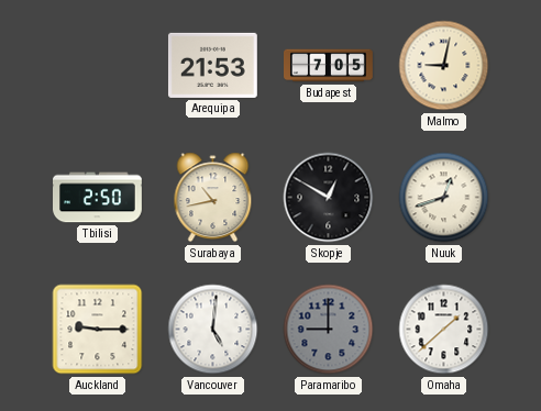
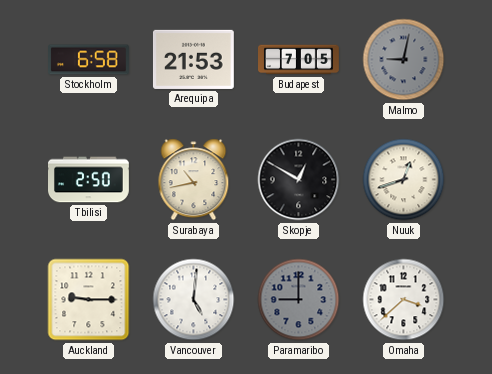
Stockholm: none -> 6:58 (89, 60)
Malmo dial: cream -> grey (404, 60)
Omaha: 1:38 -> 3:38 (404, 300)
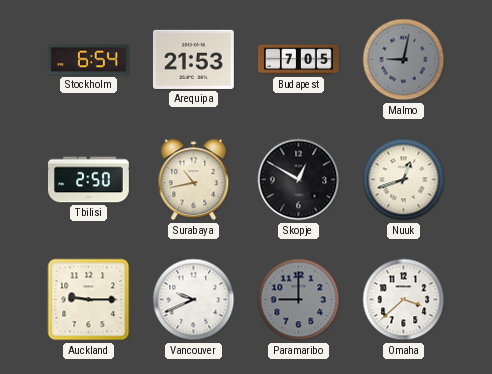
Stockholm: 6:58 -> 6:54 (89, 60)
Vancouver: 5:01 -> 9:41 (194, 300)
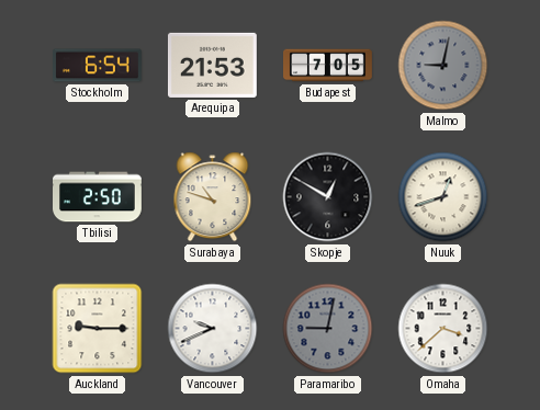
Surabaya: 10:43 -> 10:48 (213, 197)
Paramaribo: 9:00 -> 9:02 (328, 329)
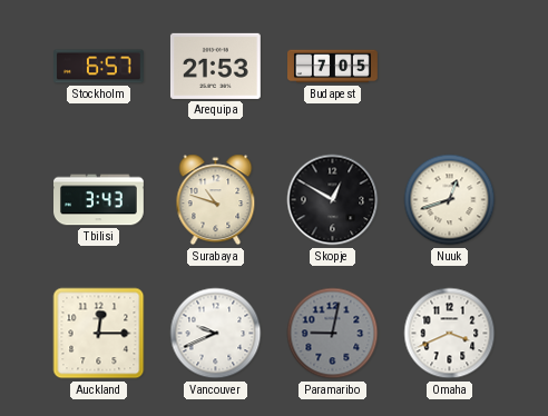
Stockholm: 6:54 -> 6:57 (99, 67)
Malmo: 9:02 -> none (443, 66)
Tbilisi: 2:50 -> 3:43 (99, 200)
Auckland: 9:15 -> 12:15 (99, 334)
Omaha: 3:38 -> 3:41 (450, 334)
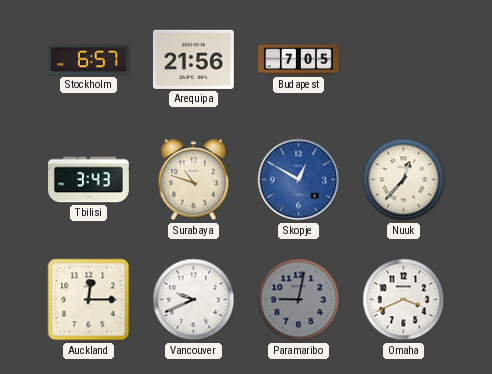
Arequipa: 21:53 -> 21:56 (193, 59)
Skopje dial: black -> blue (299, 180)
Nuuk: 12:42 -> 12:37 (404, 180)
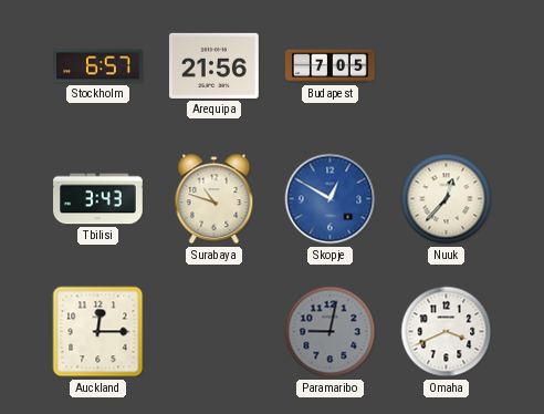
Vancouver: 9:41 -> none (194, 300)
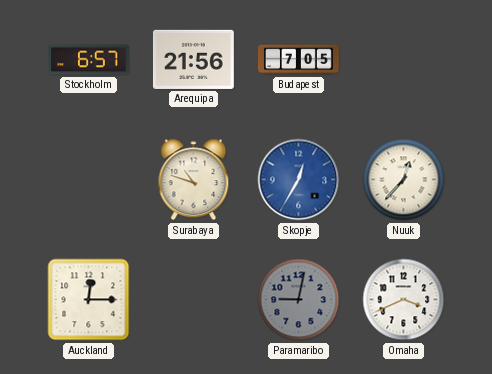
Tbilisi: 3:43 -> none (98, 199)
Skopje: 12:50 -> 12:35 (299, 180)
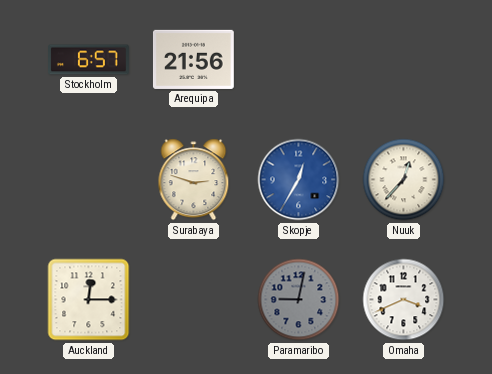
Budapest: 7:05 -> none (299, 60)
Surabaya: 10:48 -> 2:48 (194, 180)
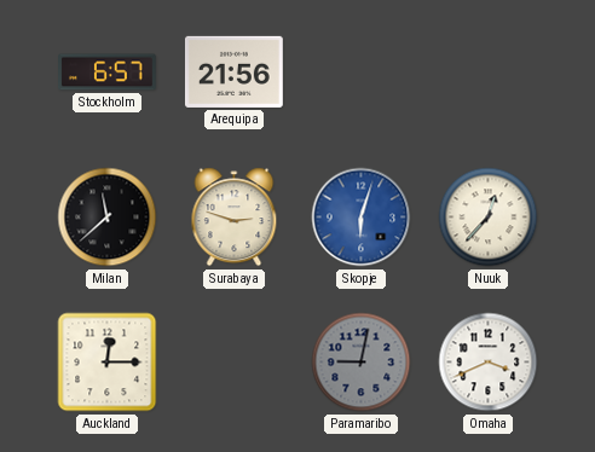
Milan: none -> 11:38 (108, 218)
Skopje: 12:35 -> 6:03 (362, 218)
